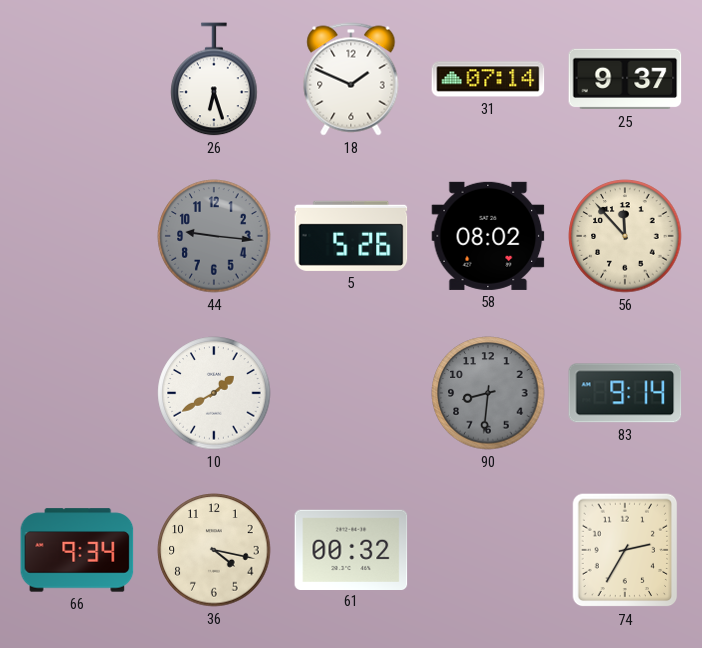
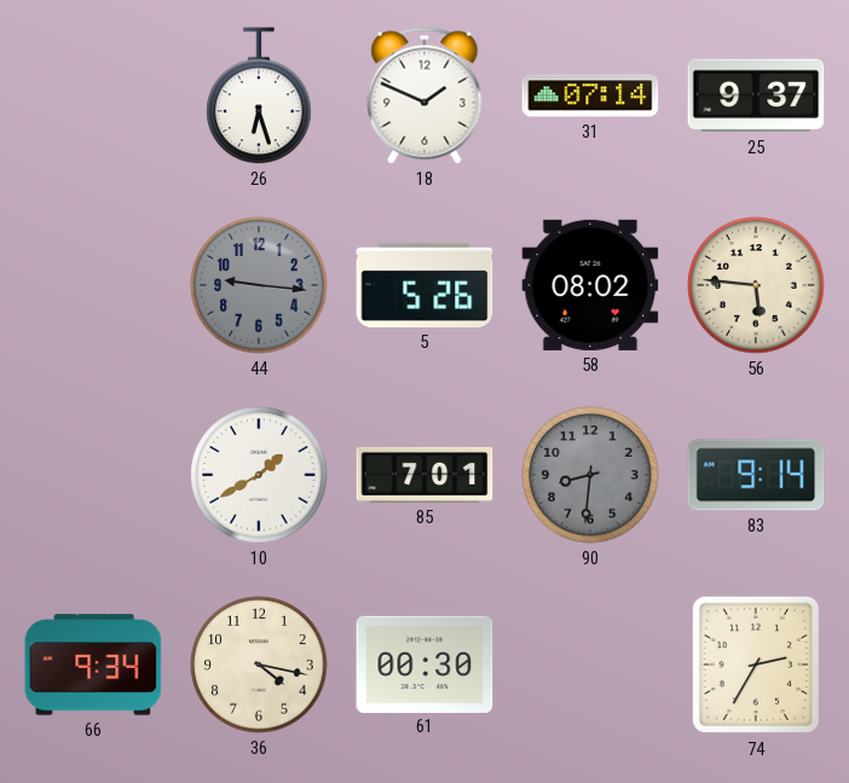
56: 11:53 -> 5:46 (756, 285)
85: none -> 7:01 (424, 475)
61: 00:32 -> 00:30 (424, 663)
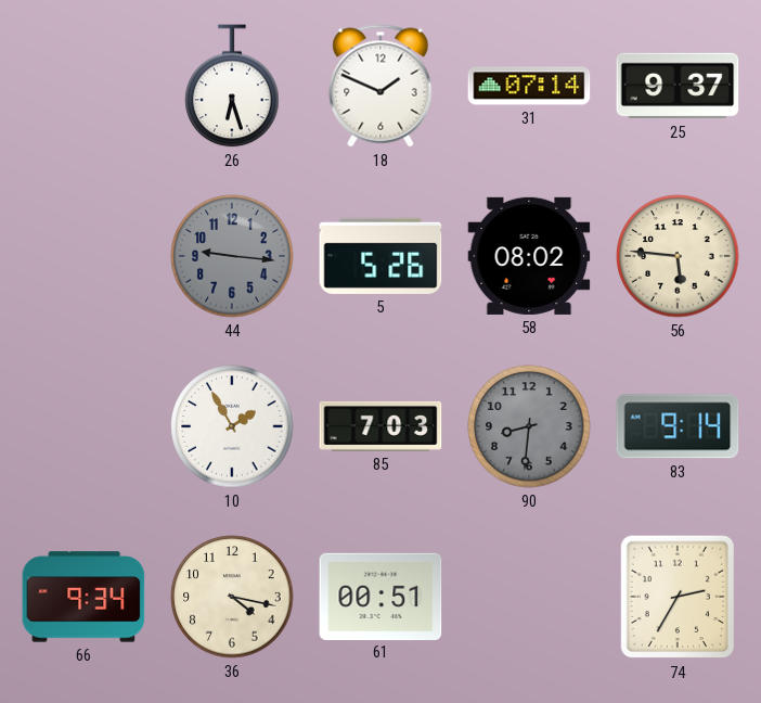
10: 1:40 -> 1:55 (232, 426)
85: 7:01 -> 7:03 (380, 426)
61: 00:30 -> 00:51 (380, 596)
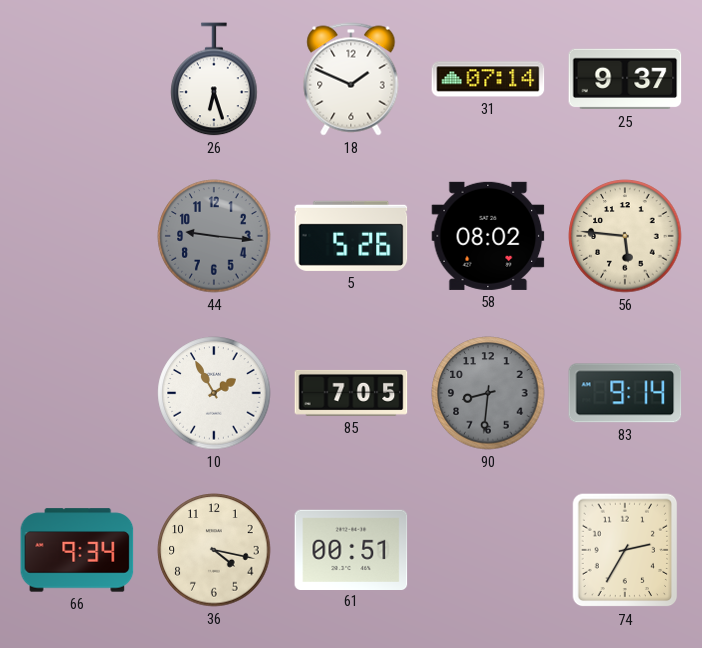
85: 7:03 -> 7:05 (351, 393)
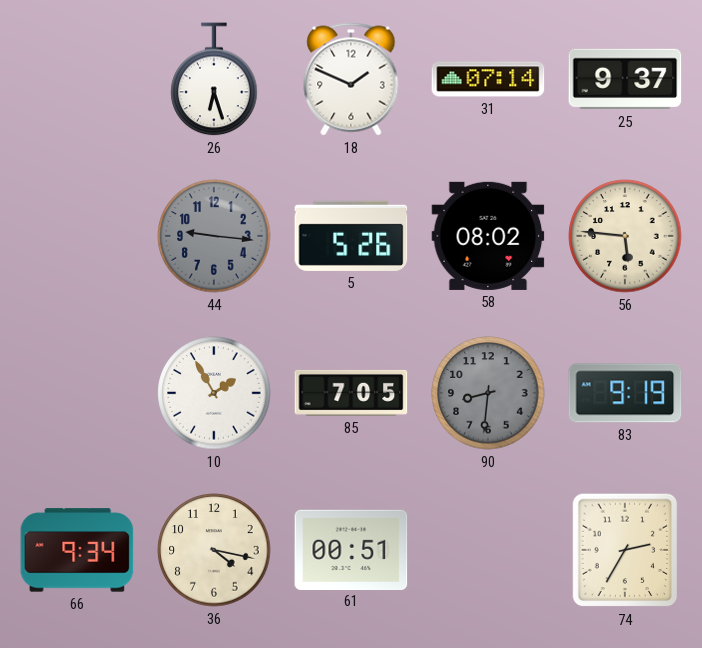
83: 9:14 -> 9:19 (625, 393)
